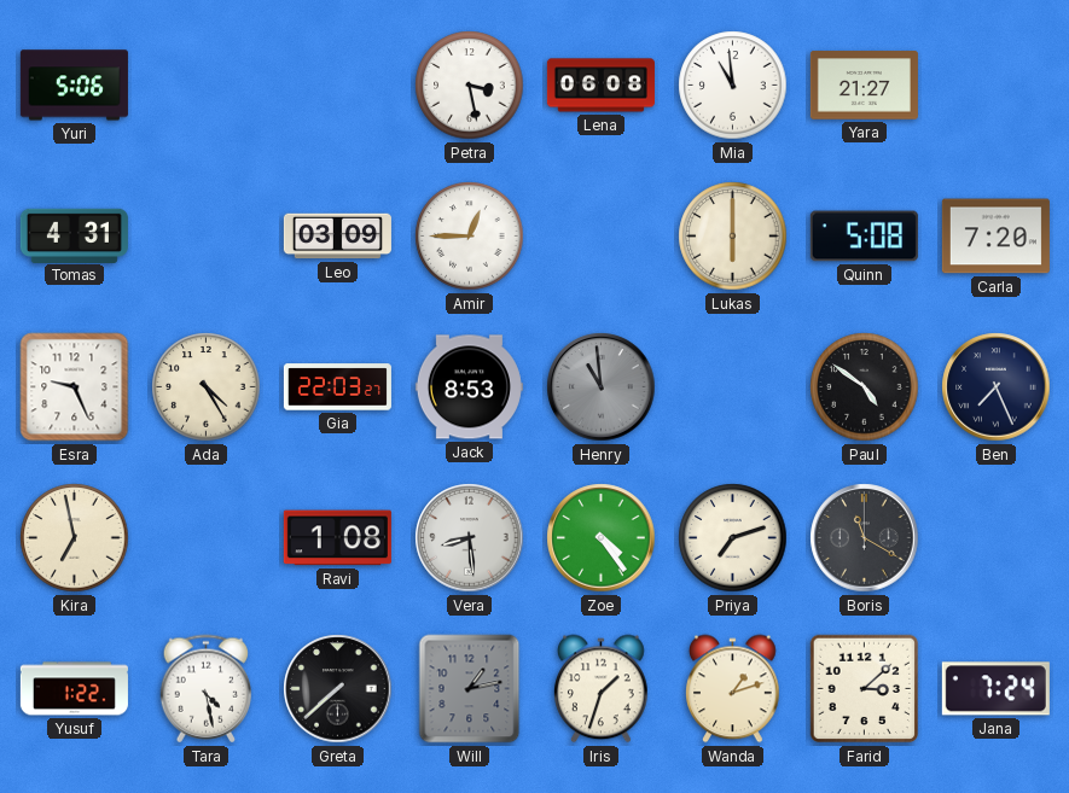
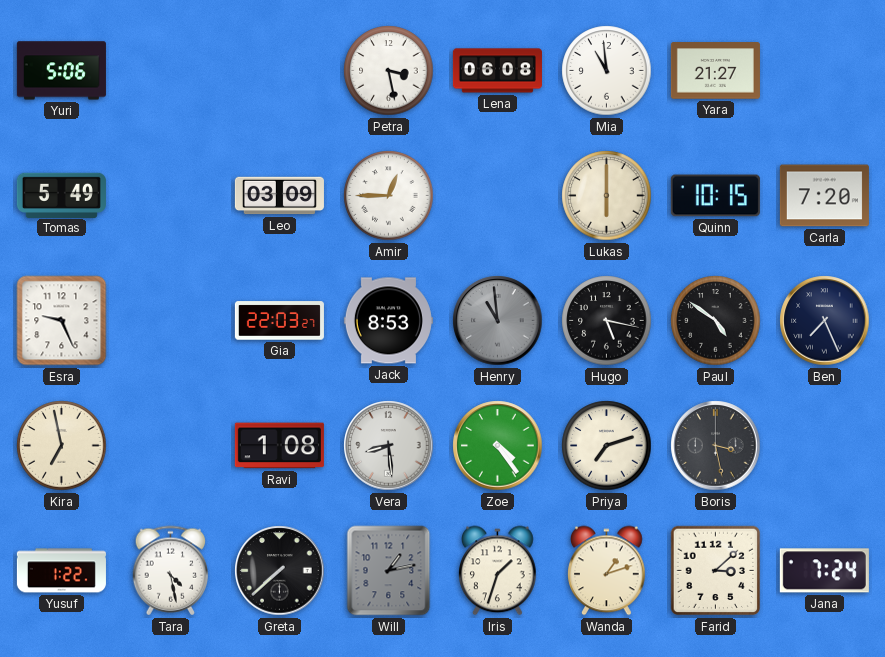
Tomas: 4:31 -> 5:49 (61, 195)
Quinn: 5:08 -> 10:15 (715, 196)
Ada: 4:25 -> none (207, 387)
Hugo: none -> 5:17 (607, 321)
Boris: 11:20 -> 3:28 (716, 446)
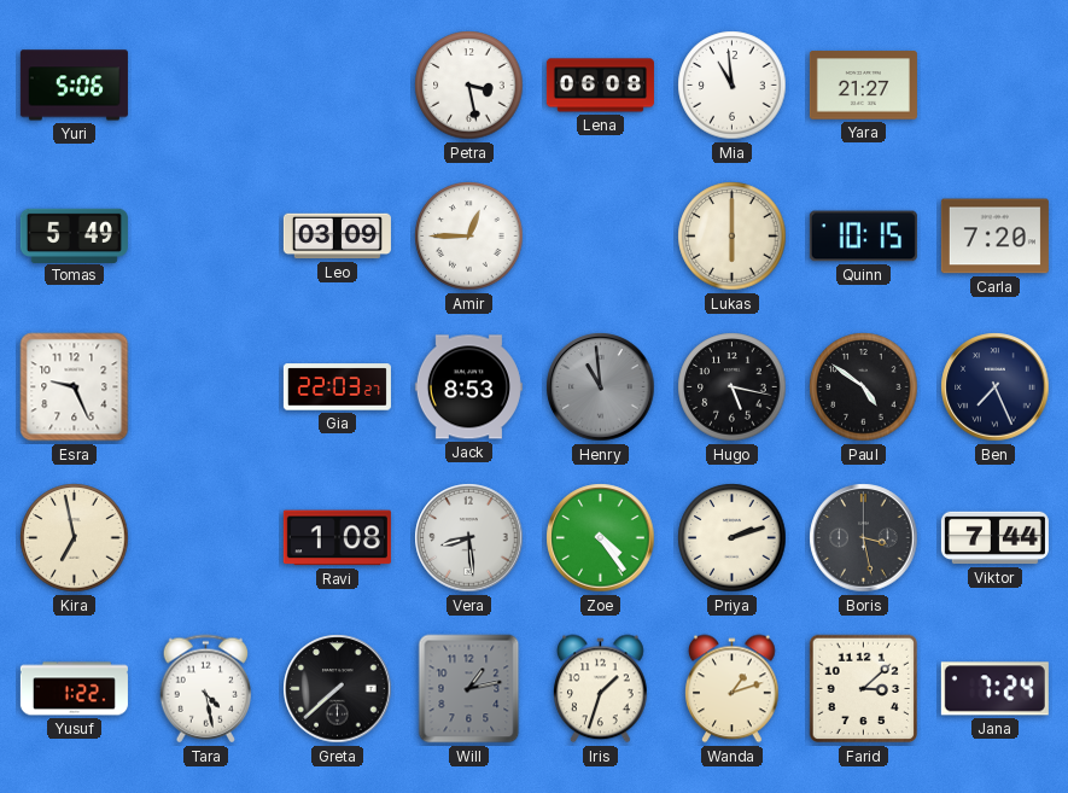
Priya: 7:12 -> 2:12 (733, 538)
Viktor: none -> 7:44 (994, 538)
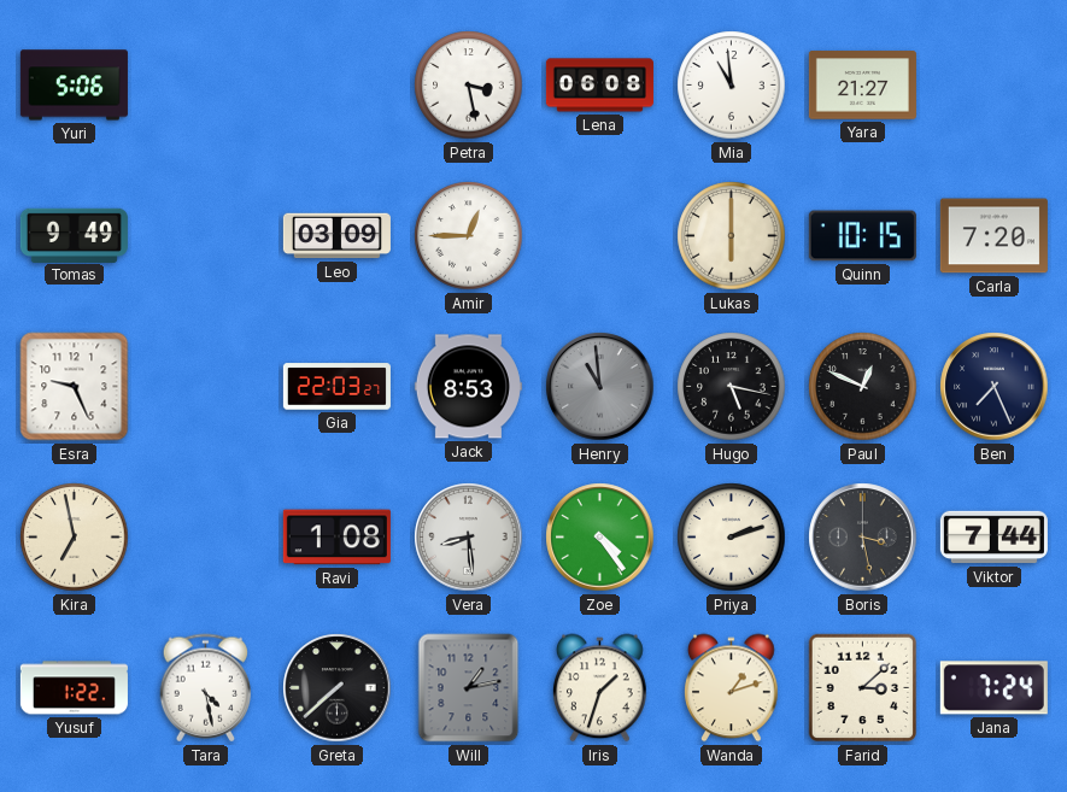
Tomas: 5:49 -> 9:49 (74, 235)
Paul: 4:51 -> 12:49 (863, 387)
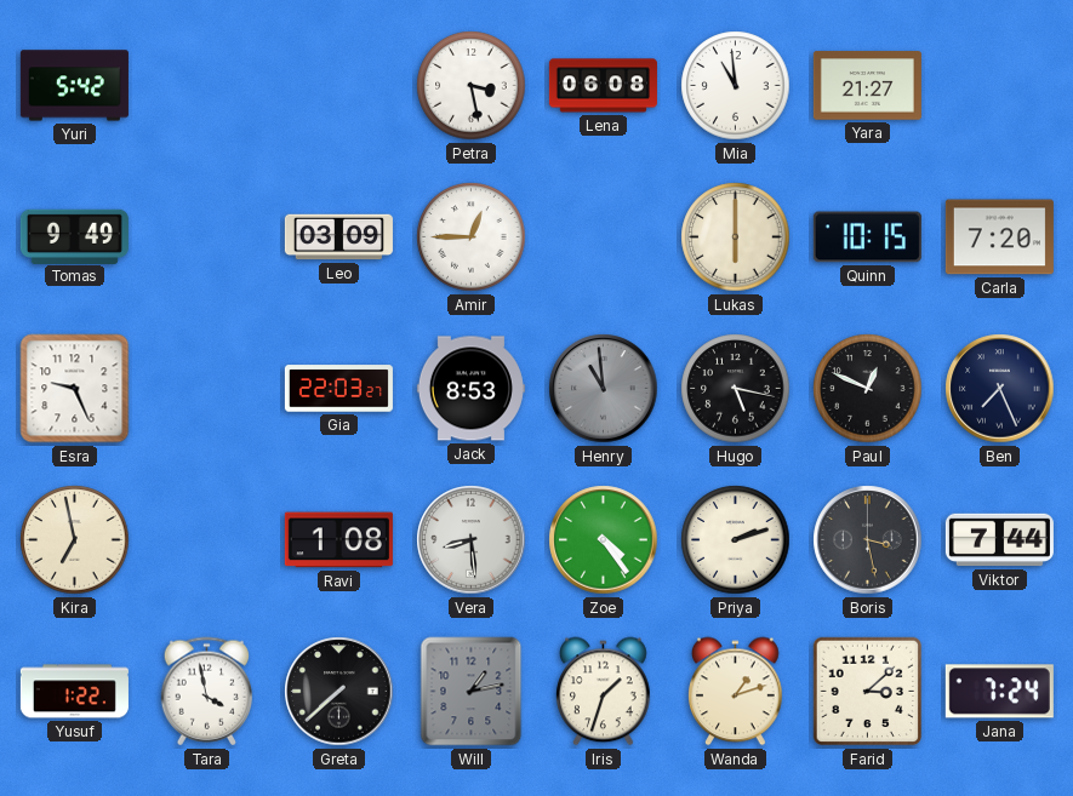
Yuri: 5:06 -> 5:42 (74, 86)
Tara: 4:28 -> 3:58 (207, 692)
